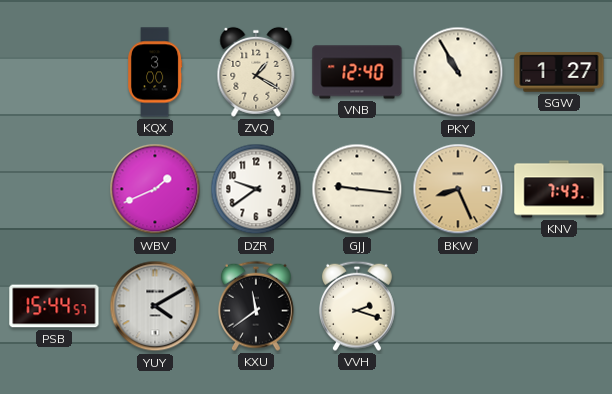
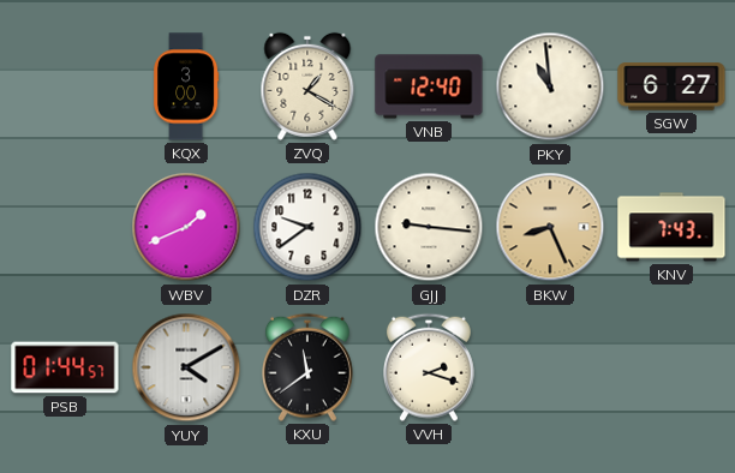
PKY: 10:55 -> 10:59 (550, 86)
SGW: 1:27 -> 6:27 (671, 86)
PSB: 15:44 -> 01:44 (65, 367)
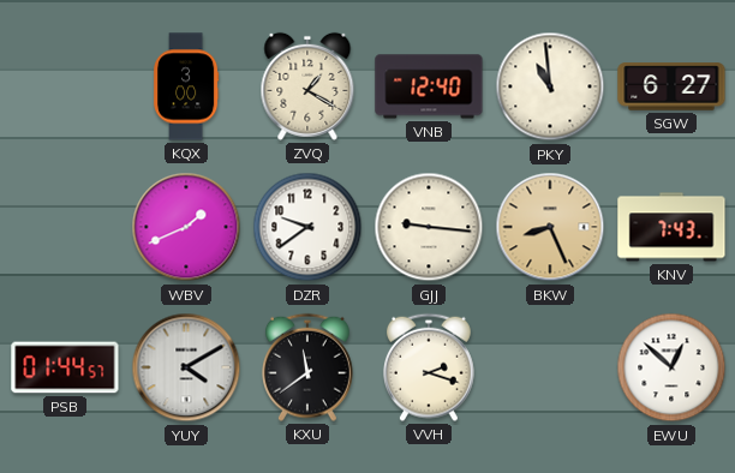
EWU: none -> 12:52 (671, 367)
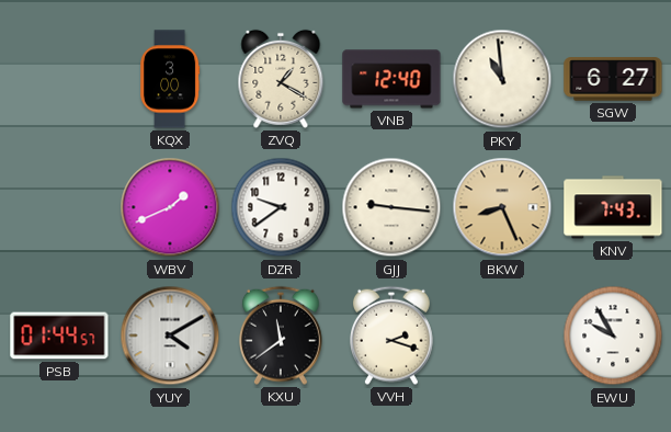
EWU: 12:52 -> 9:55 (613, 336)
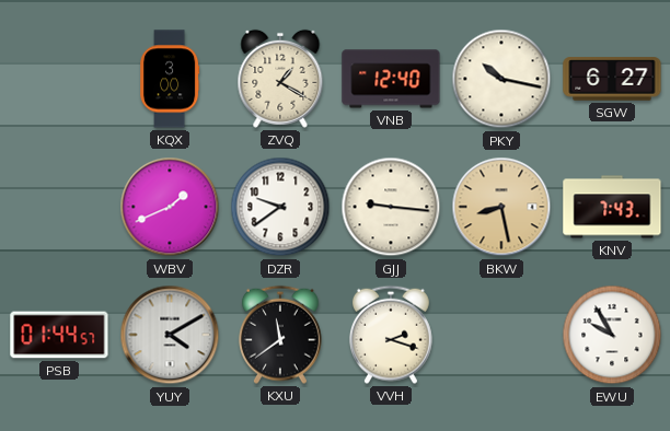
PKY: 10:59 -> 10:17 (501, 79)
BKW: 8:26 -> 8:28 (501, 207)
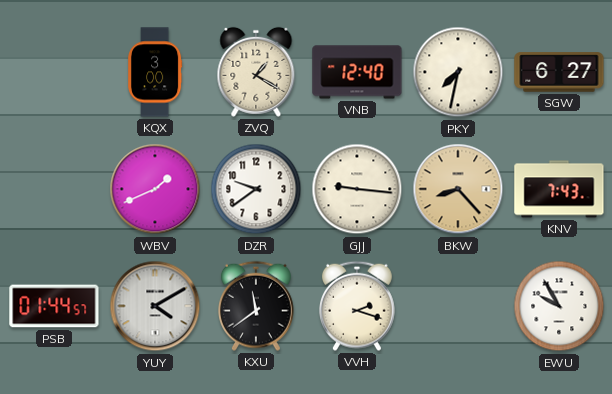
PKY: 10:17 -> 7:32 (458, 72)
BKW: 8:28 -> 8:23 (458, 189)
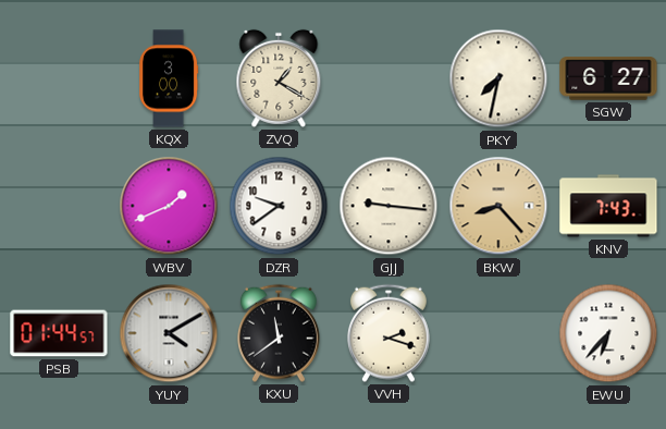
VNB: 12:40 -> none (357, 72)
EWU: 9:55 -> 6:37 (608, 333)
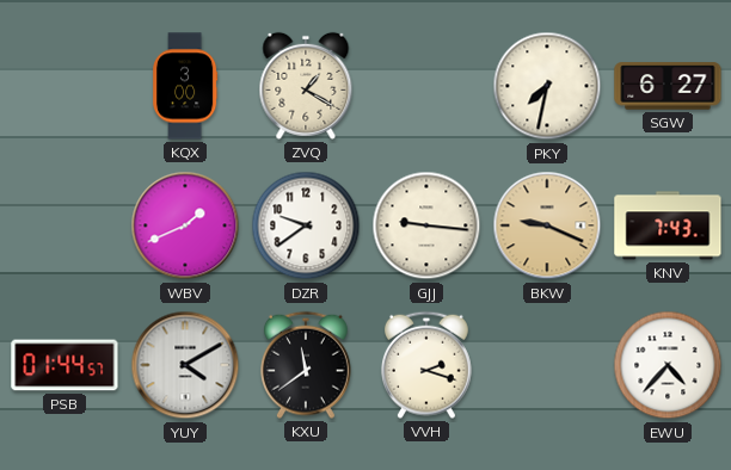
BKW: 8:23 -> 9:19 (547, 225)
EWU: 6:37 -> 4:37 (668, 365)
